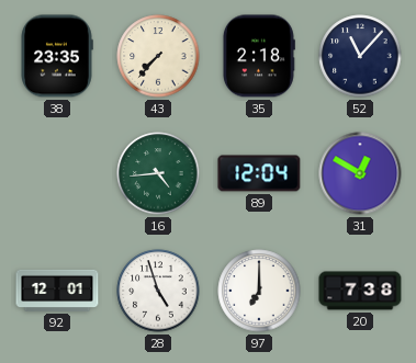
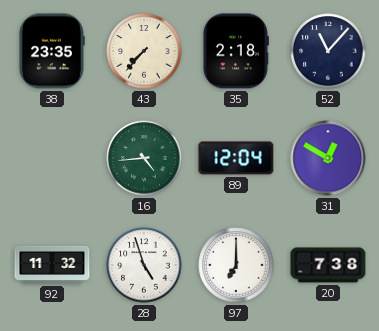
92: 12:01 -> 11:32 (52, 265)
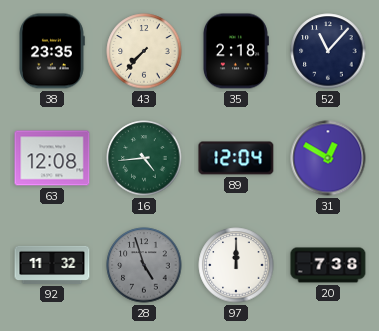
63: none -> 12:08 (52, 158)
28 dial: white -> grey (144, 265)
97: 7:00 -> 12:00 (236, 265)
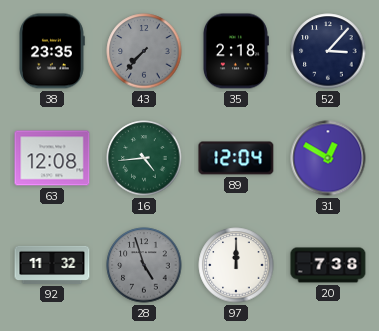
43 dial: cream -> grey (144, 51)
52: 11:07 -> 3:07 (328, 51)
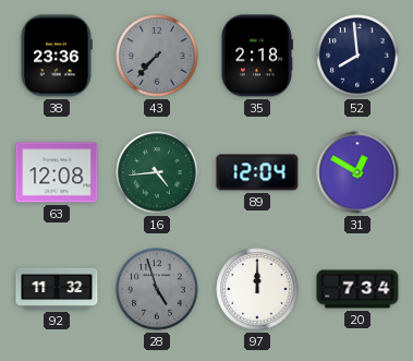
38: 23:35 -> 23:36 (57, 56)
52: 3:07 -> 7:59 (357, 56)
20: 7:38 -> 7:34 (357, 289)
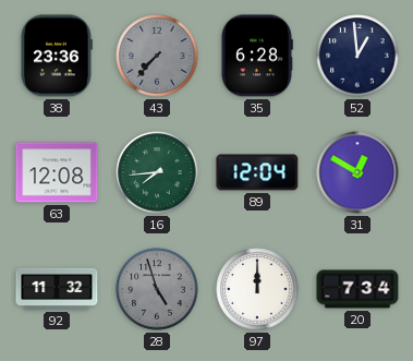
35: 2:18 -> 6:28 (256, 56)
52: 7:59 -> 12:59 (357, 56)
16: 4:44 -> 7:44 (157, 172)
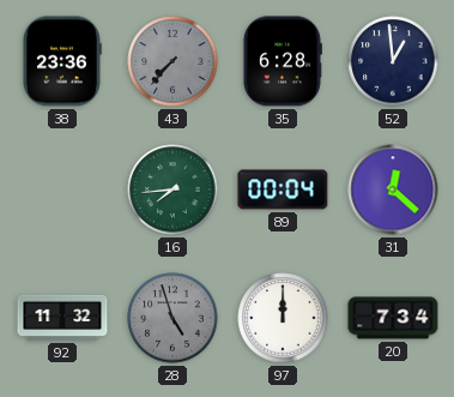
63: 12:08 -> none (57, 172)
89: 12:04 -> 00:04 (283, 190)
31: 12:50 -> 12:22 (393, 190)
